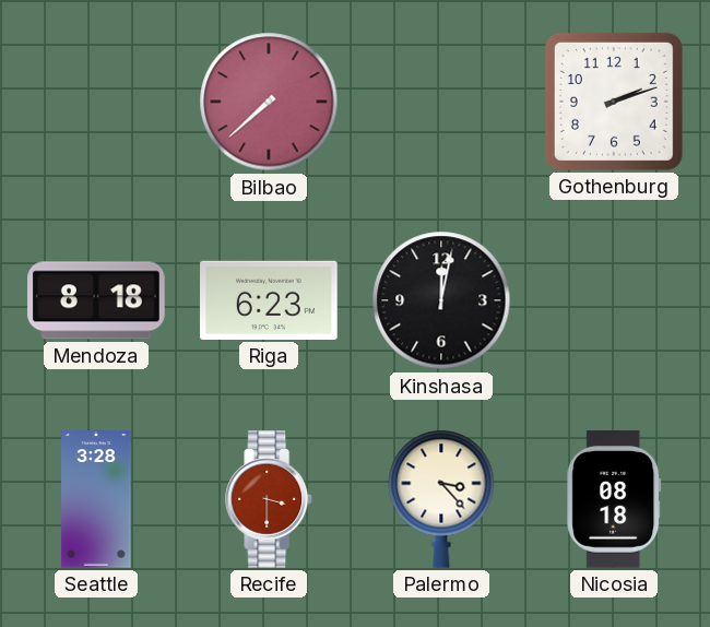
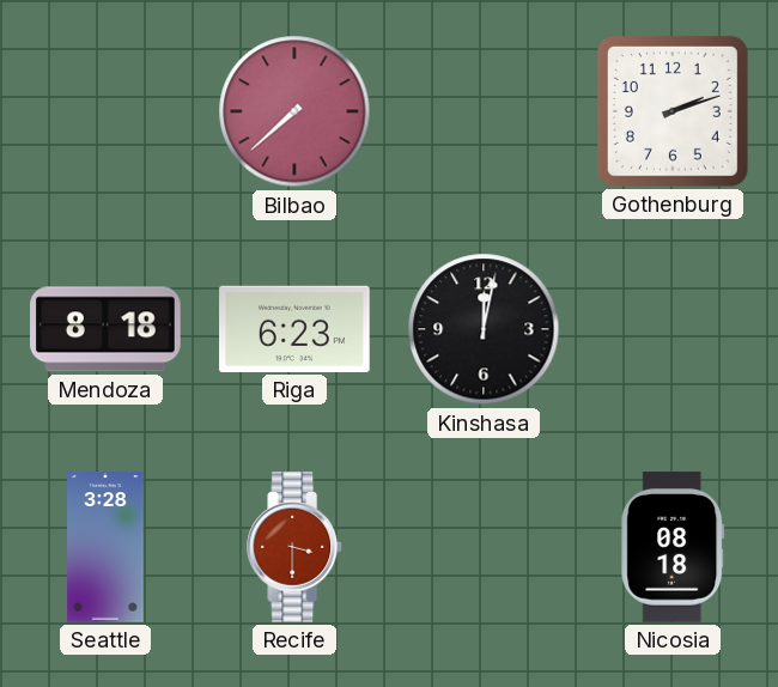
Palermo: 3:23 -> none (441, 499)
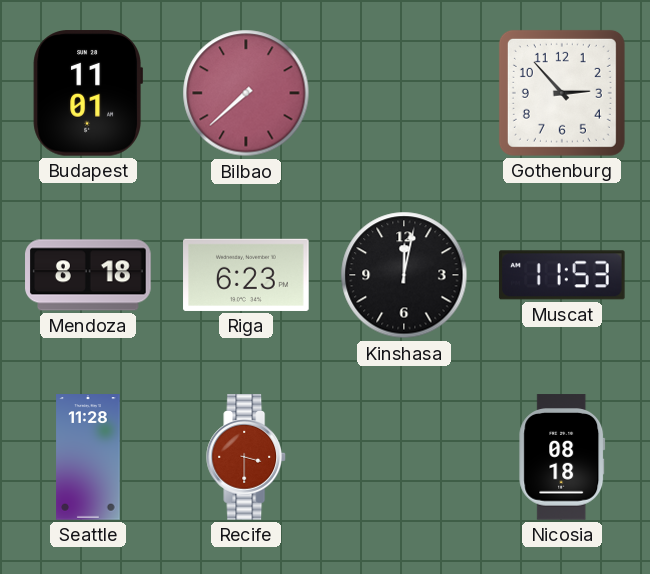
Budapest: none -> 11:01 (87, 93)
Gothenburg: 2:12 -> 2:53 (562, 93)
Muscat: none -> 11:53 (563, 275)
Seattle: 3:28 -> 11:28 (88, 457)
